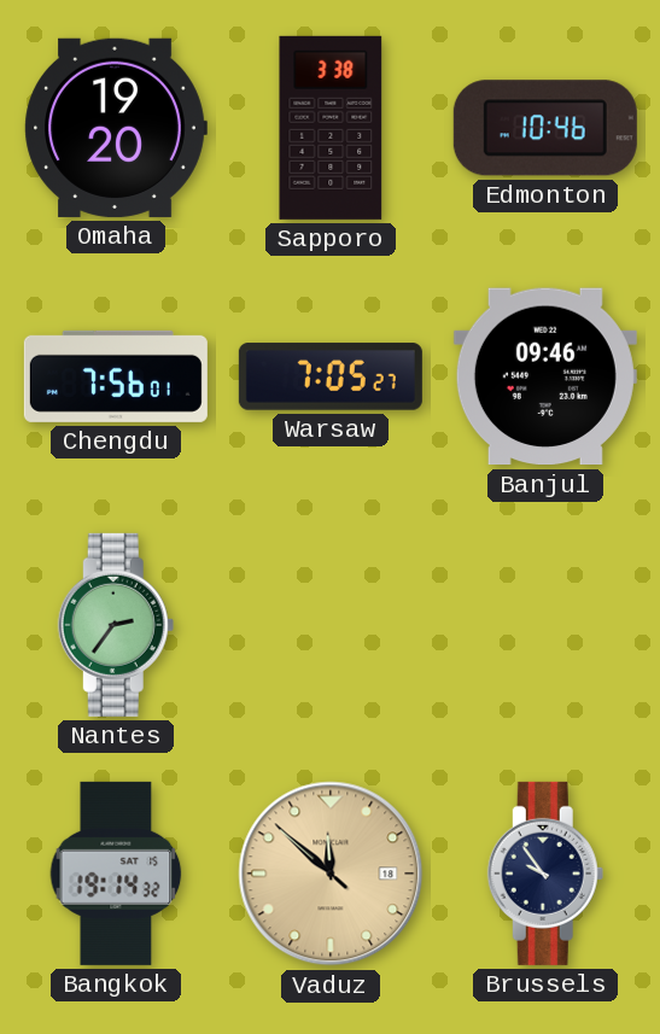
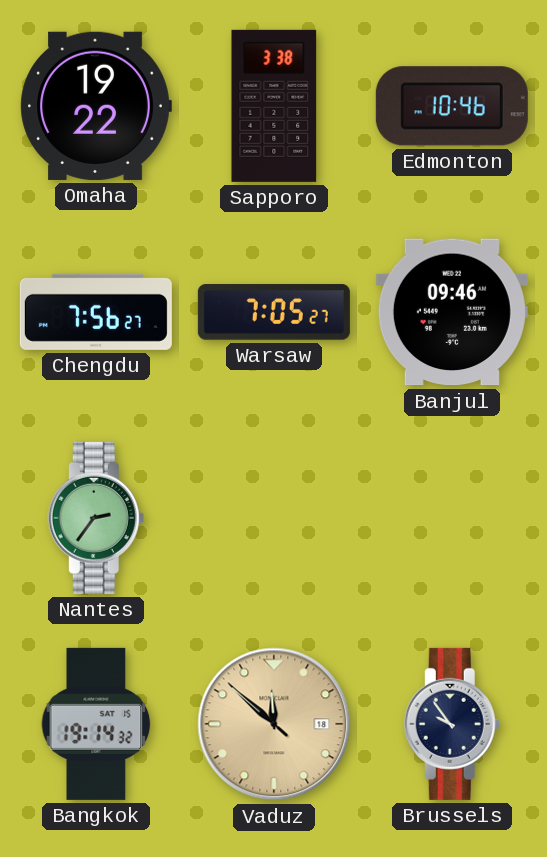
Omaha: 19:20 -> 19:22 (96, 106)
Chengdu: 7:56:01 -> 7:56:27 (96, 312)
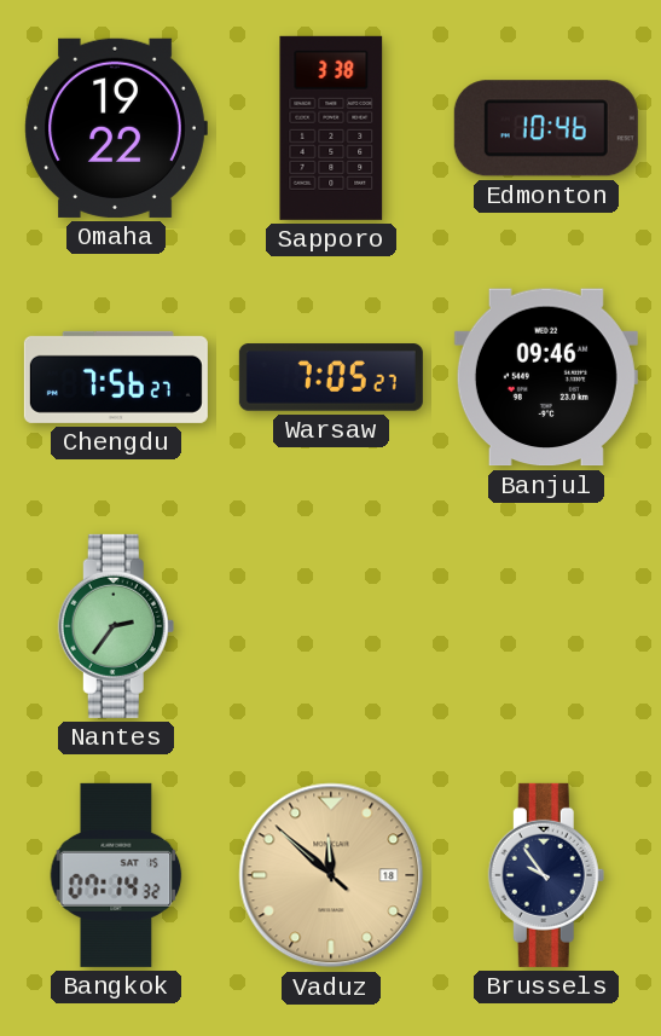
Bangkok: 19:14 -> 07:14 (116, 875)
